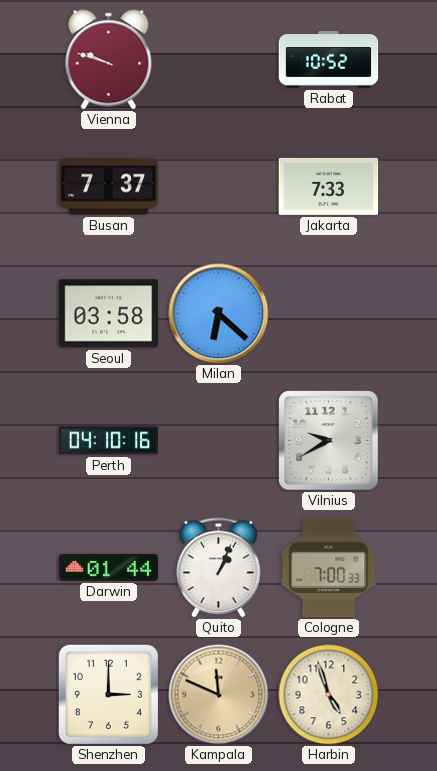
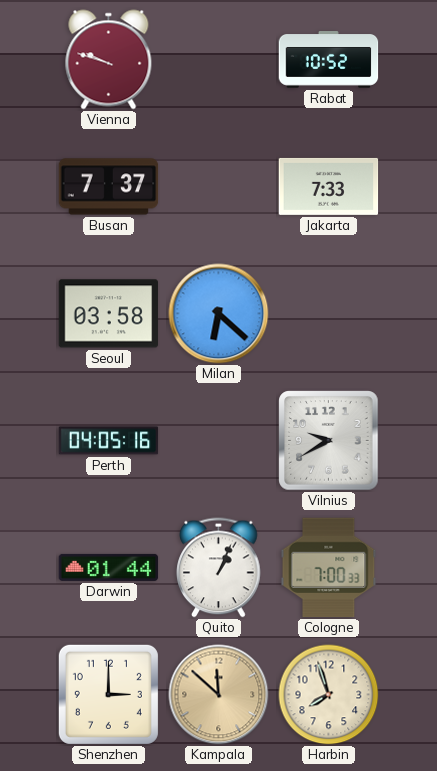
Perth: 04:10 -> 04:05 (109, 441)
Kampala: 11:49 -> 11:52 (219, 695)
Harbin: 4:57 -> 7:57 (329, 695)
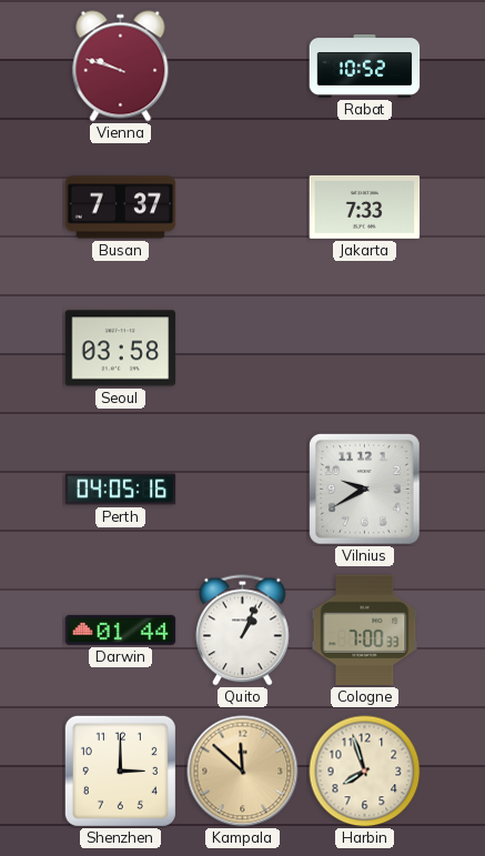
Milan: 6:22 -> none (219, 314)
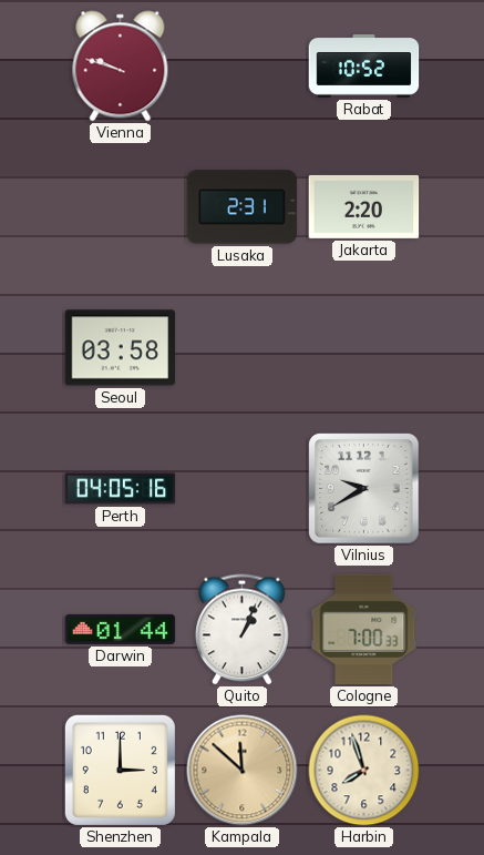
Busan: 7:37 -> none (121, 208)
Lusaka: none -> 2:31 (243, 207)
Jakarta: 7:33 -> 2:20 (364, 206)
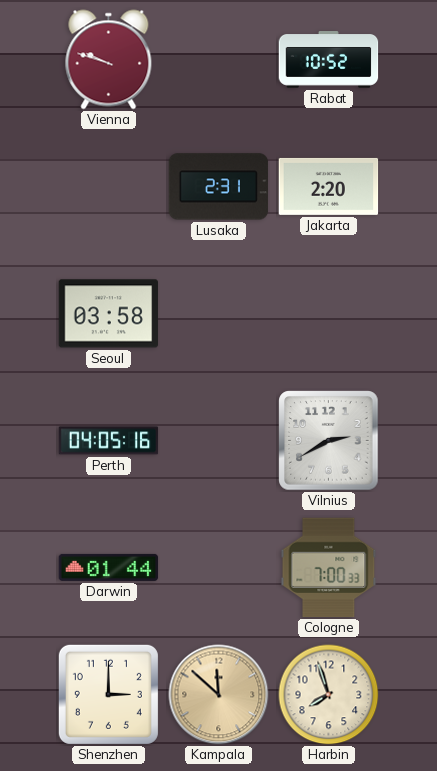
Vilnius: 9:40 -> 2:40 (329, 441)
Quito: 1:04 -> none (243, 630)
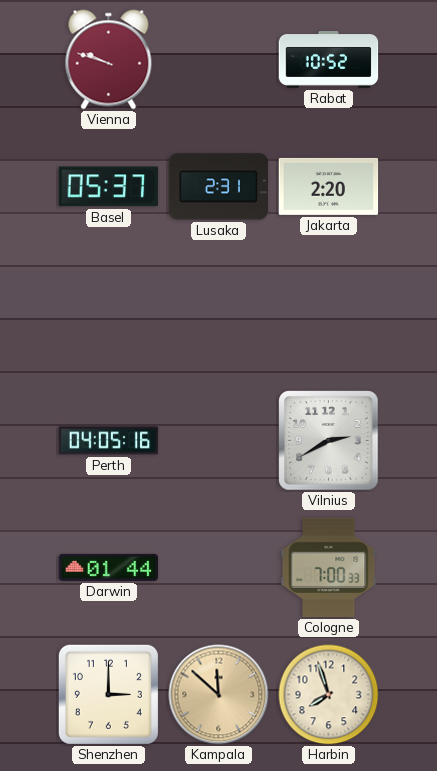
Basel: none -> 05:37 (108, 187)
Seoul: 03:58 -> none (109, 314)
